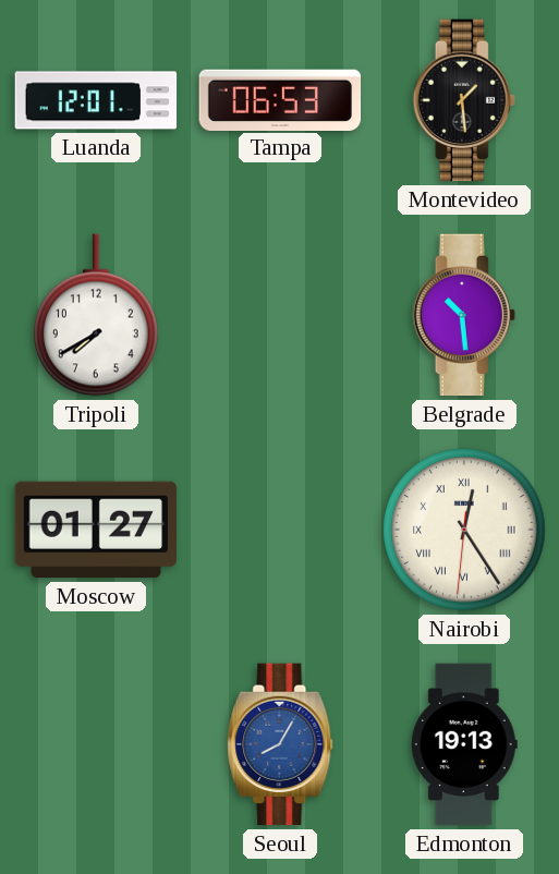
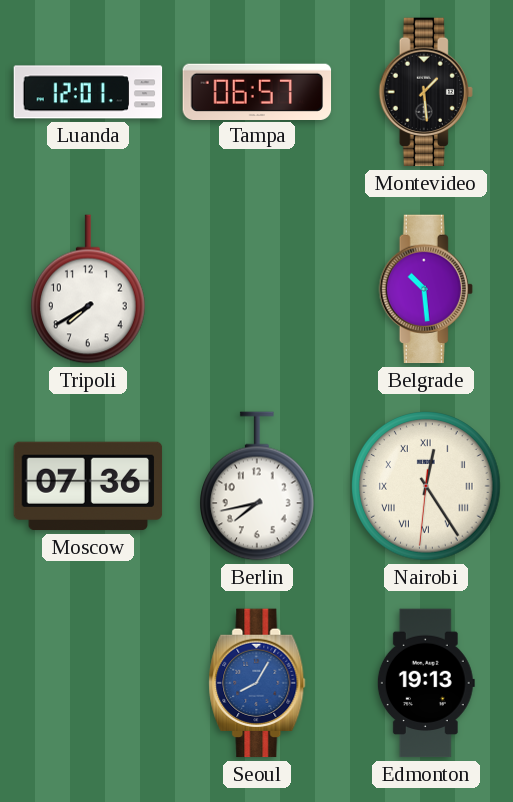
Tampa: 06:53 -> 06:57 (257, 91)
Moscow: 01:27 -> 07:36 (88, 486)
Berlin: none -> 7:43 (258, 486)
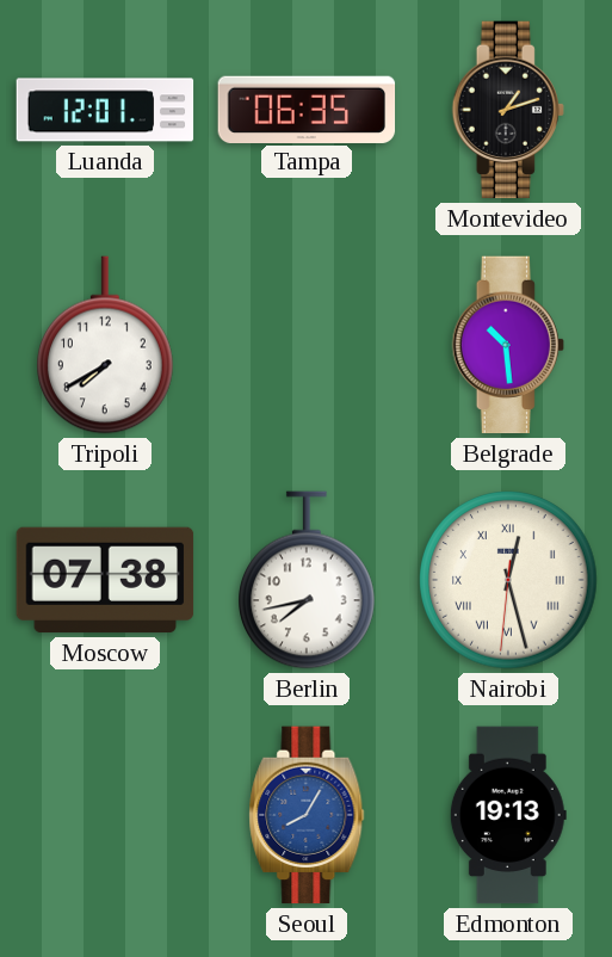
Tampa: 06:57 -> 06:35 (307, 109)
Montevideo: 1:29 -> 1:12 (508, 110)
Moscow: 07:36 -> 07:38 (105, 580)
Nairobi: 12:24 -> 12:27 (508, 580)
